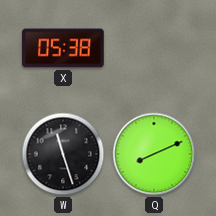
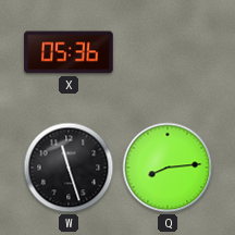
X: 05:38 -> 05:36 (69, 52)
Q: 8:11 -> 8:14 (168, 168)
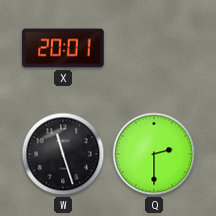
X: 05:36 -> 20:01 (63, 48)
Q: 8:14 -> 2:30 (154, 154)
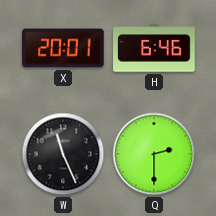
H: none -> 6:46 (154, 48)
W: 11:27 -> 11:26 (63, 154)
